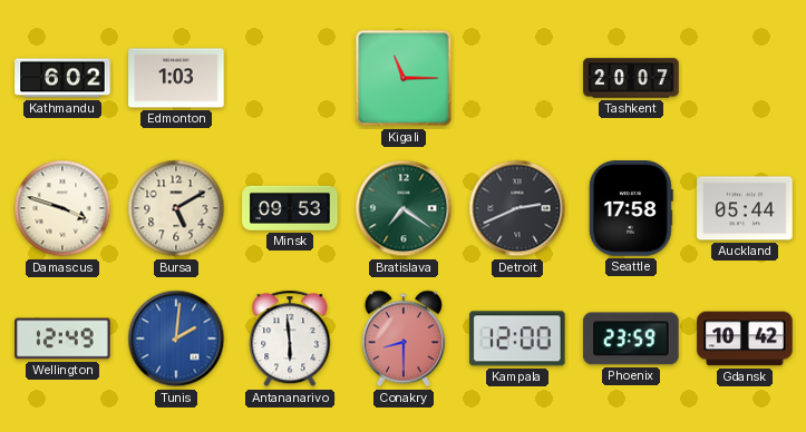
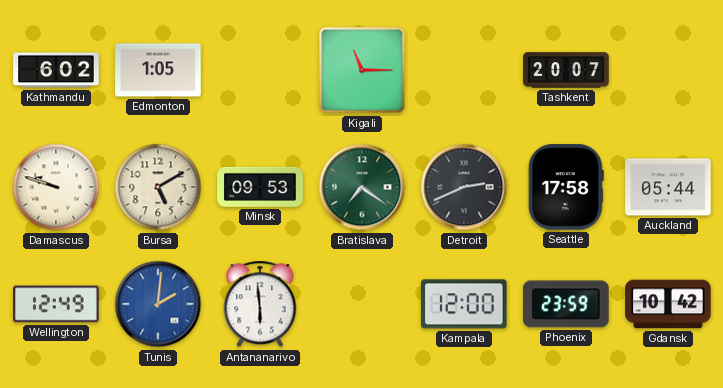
Edmonton: 1:03 -> 1:05 (158, 70)
Damascus: 3:48 -> 9:48 (56, 187)
Conakry: 8:30 -> none (404, 338)
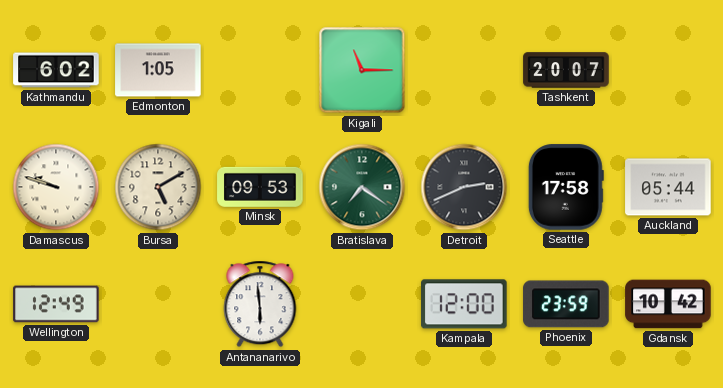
Tunis: 2:01 -> none (158, 304)
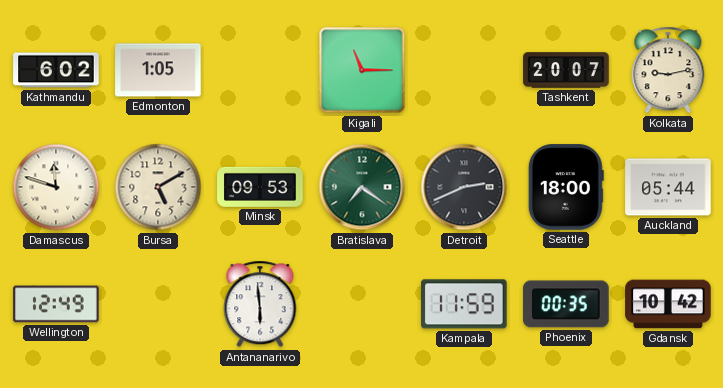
Kolkata: none -> 9:13 (668, 70)
Damascus: 9:48 -> 11:48 (56, 187)
Seattle: 17:58 -> 18:00 (566, 187)
Kampala: 12:00 -> 11:59 (464, 304)
Phoenix: 23:59 -> 00:35 (566, 304)
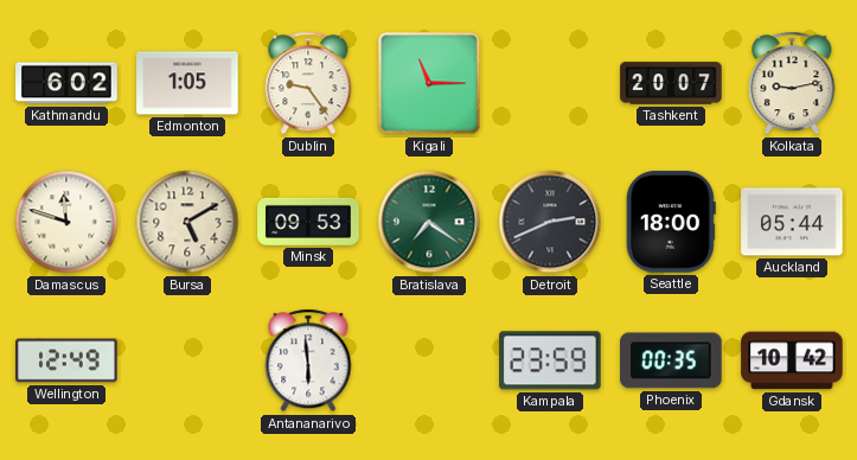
Dublin: none -> 9:24 (308, 83)
Kampala: 11:59 -> 23:59 (550, 360)
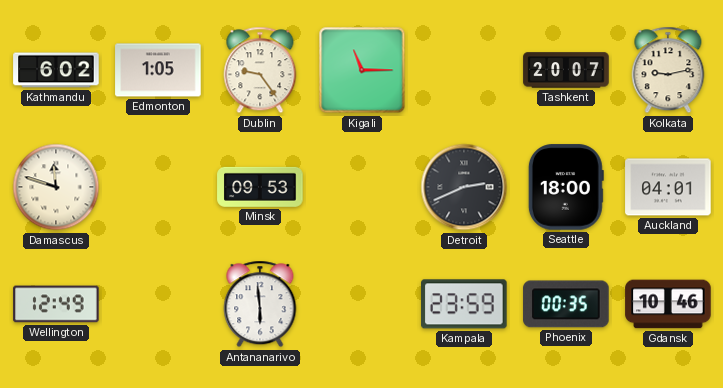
Bursa: 5:10 -> none (187, 222)
Bratislava: 7:21 -> none (429, 222)
Auckland: 05:44 -> 04:01 (668, 187)
Gdansk: 10:42 -> 10:46 (668, 304)
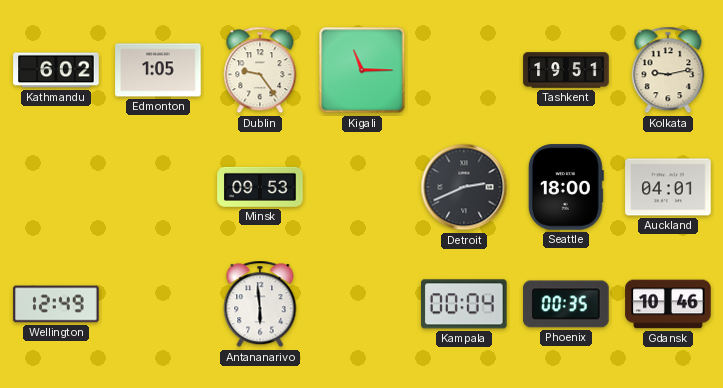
Tashkent: 20:07 -> 19:51 (566, 70)
Damascus: 11:48 -> none (56, 187)
Kampala: 23:59 -> 00:04 (464, 304)
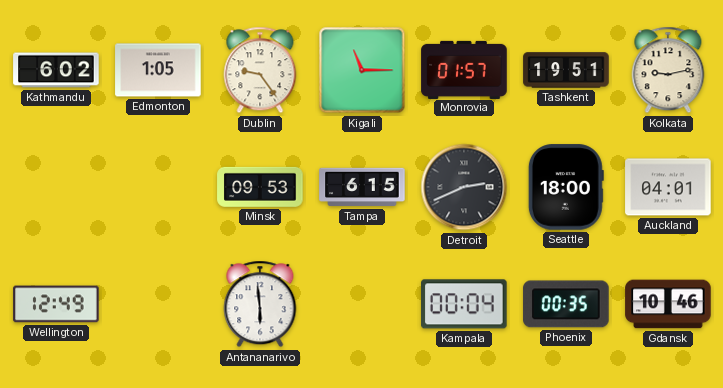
Monrovia: none -> 01:57 (464, 69)
Tampa: none -> 6:15 (362, 187)
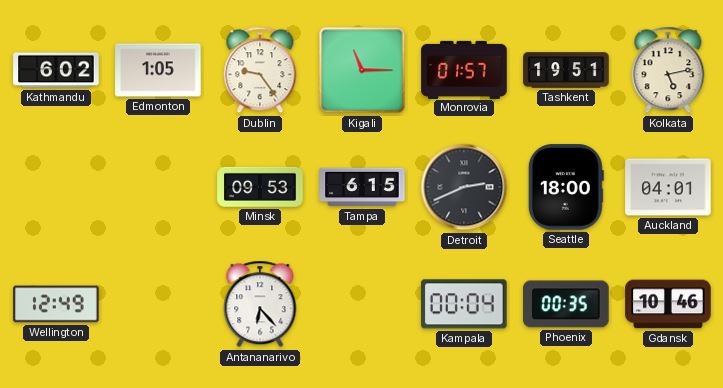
Kolkata: 9:13 -> 5:13 (668, 70)
Antananarivo: 5:59 -> 6:23 (260, 304)
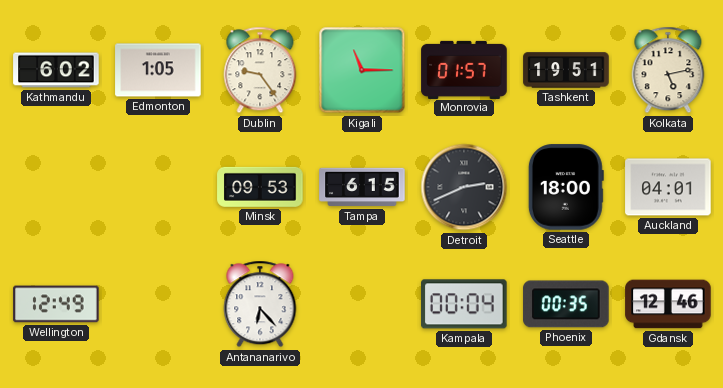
Gdansk: 10:46 -> 12:46 (668, 304)
